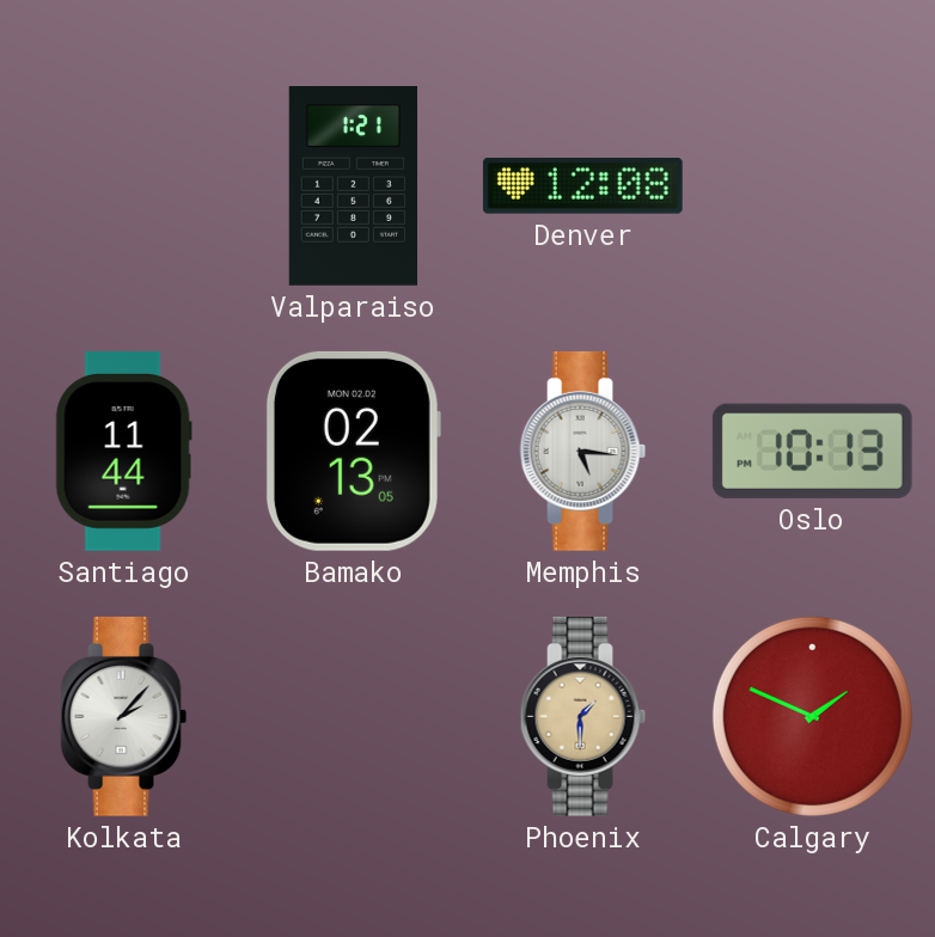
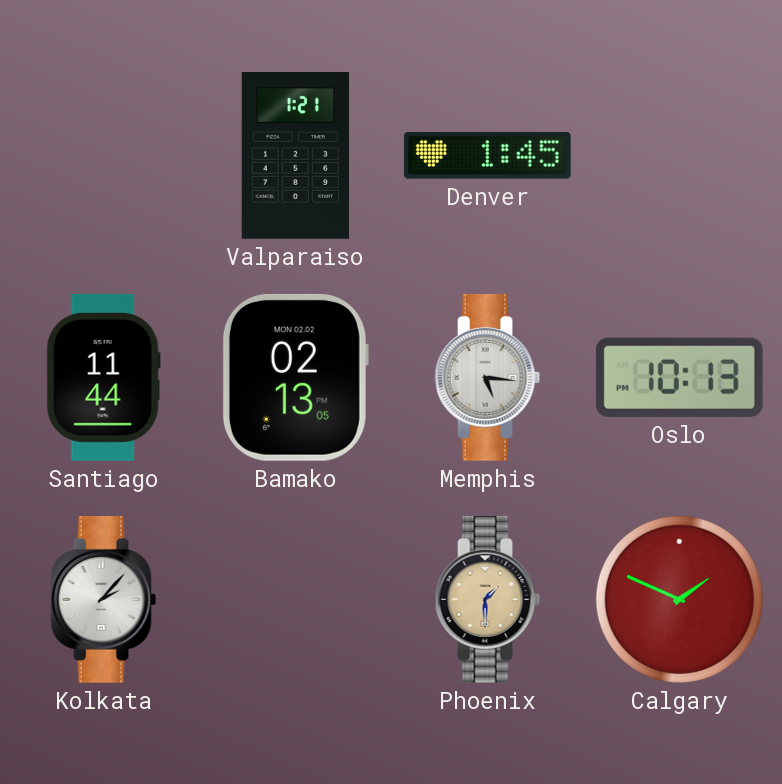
Denver: 12:08 -> 1:45 (487, 155)
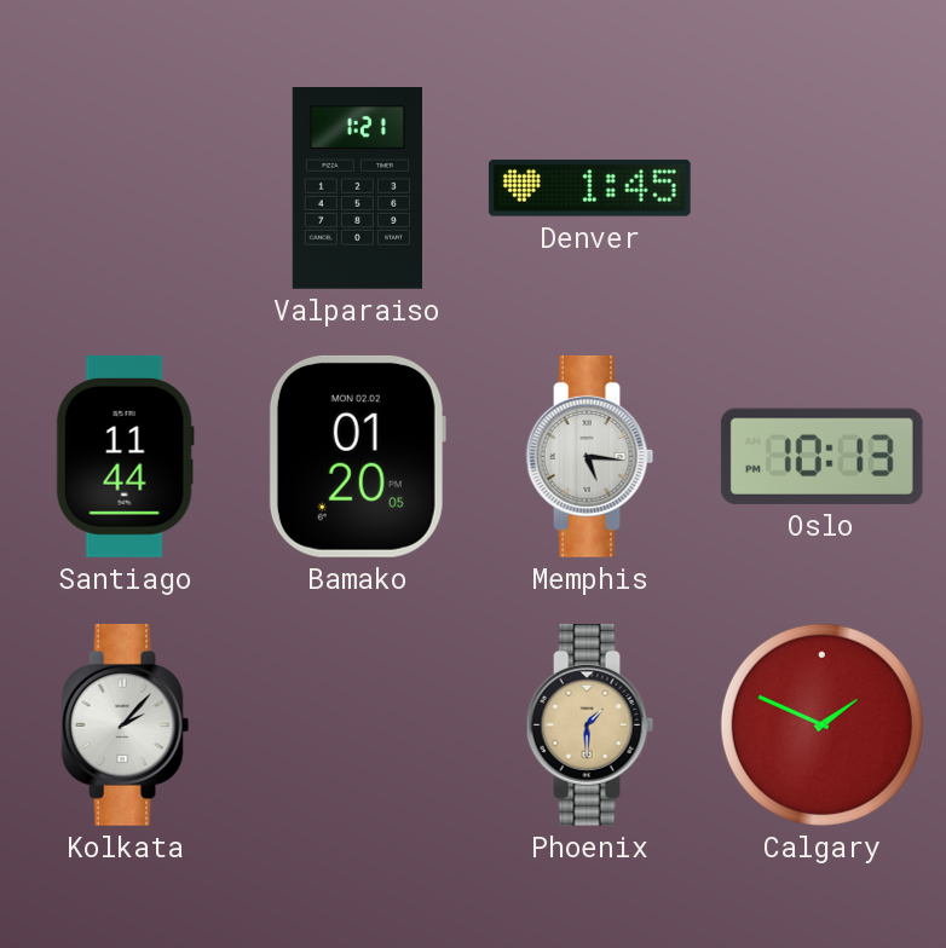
Bamako: 02:13 -> 01:20 (357, 456)
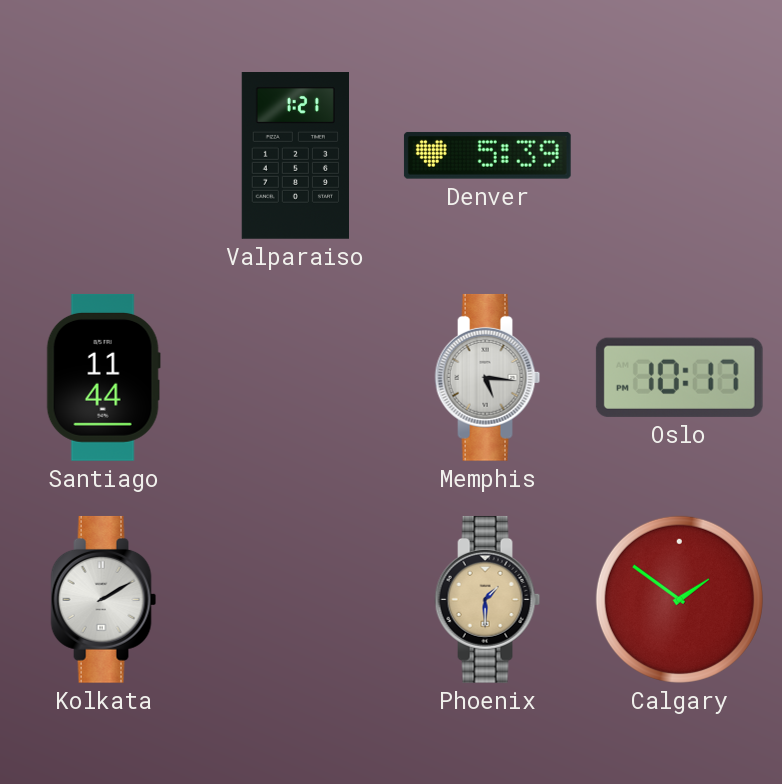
Denver: 1:45 -> 5:39 (487, 155)
Bamako: 01:20 -> none (357, 456)
Oslo: 10:13 -> 10:17 (679, 377)
Kolkata: 2:07 -> 2:10 (104, 599)
Calgary: 1:49 -> 1:51 (679, 599)
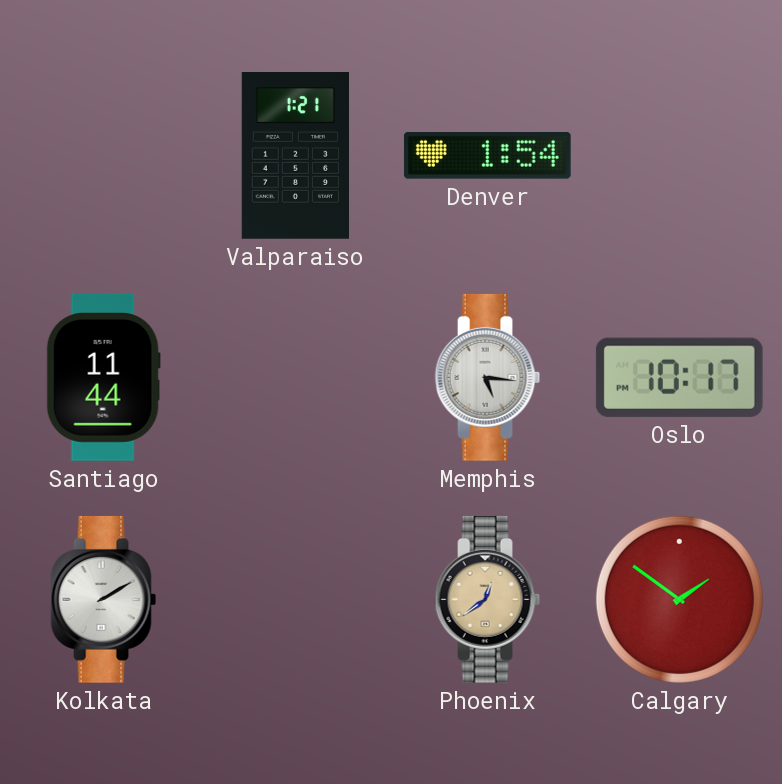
Denver: 5:39 -> 1:54 (487, 155)
Phoenix: 1:30 -> 12:39 (488, 599)
